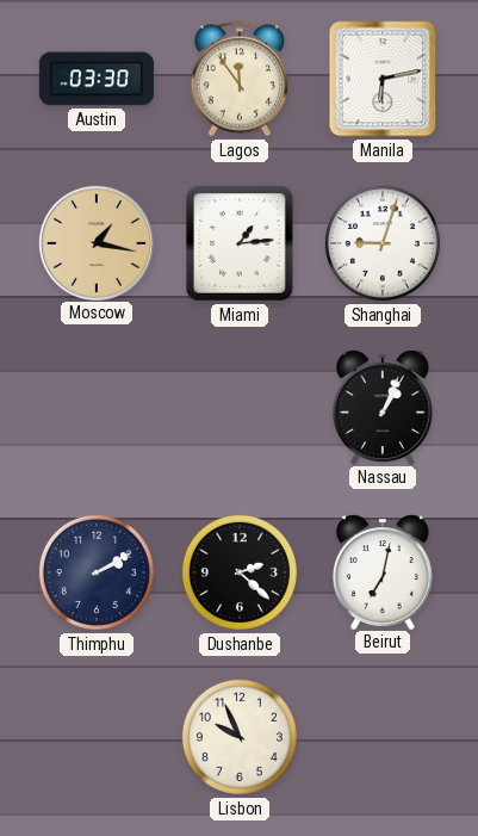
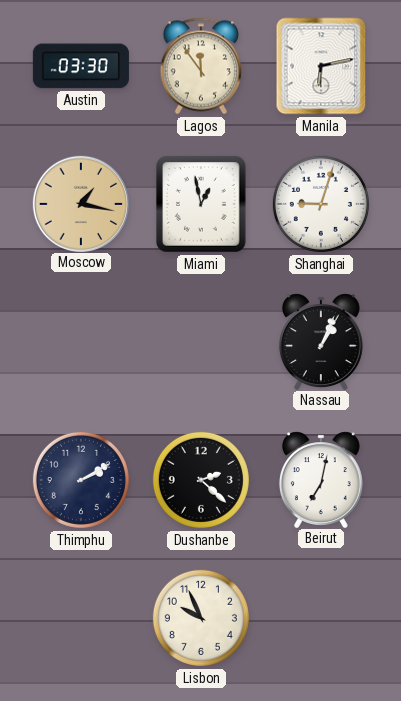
Miami: 1:14 -> 12:58 (202, 204)
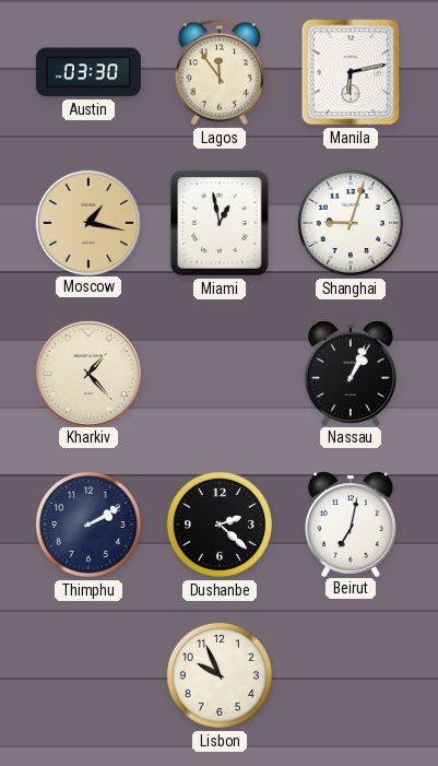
Kharkiv: none -> 1:23 (87, 373)
